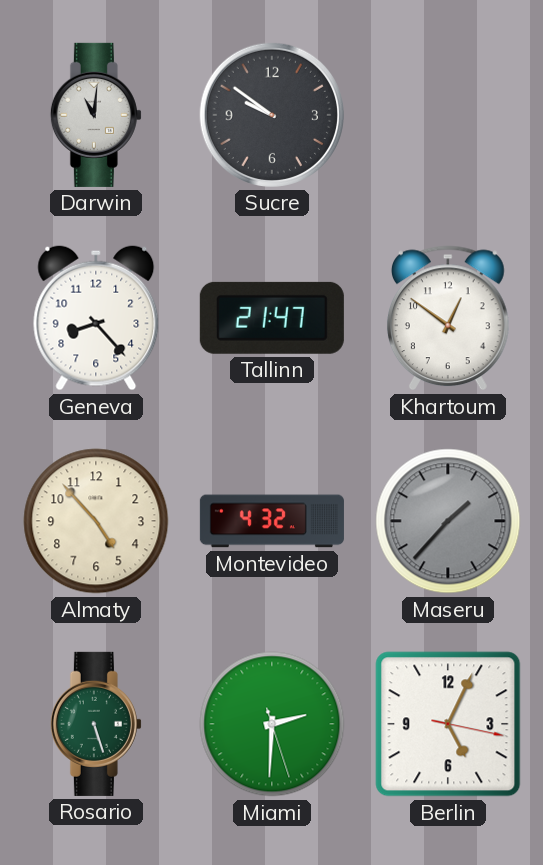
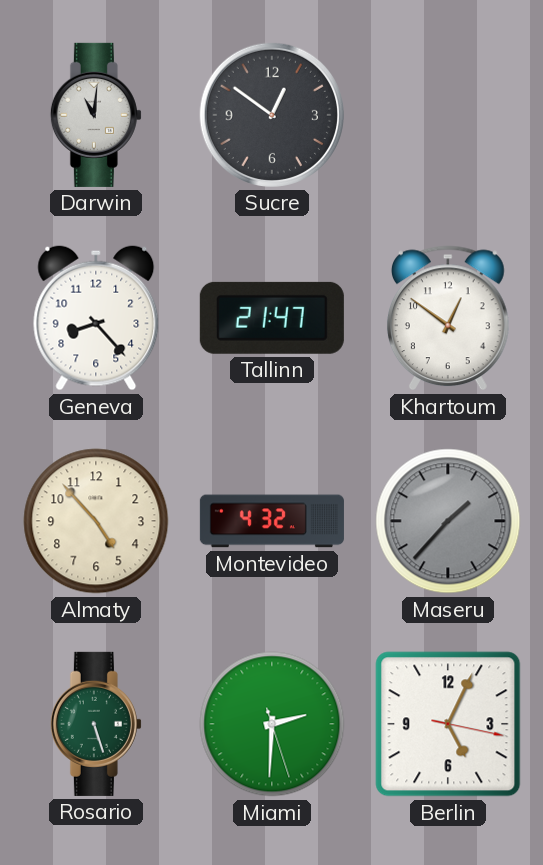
Sucre: 9:51 -> 12:51 (272, 115)
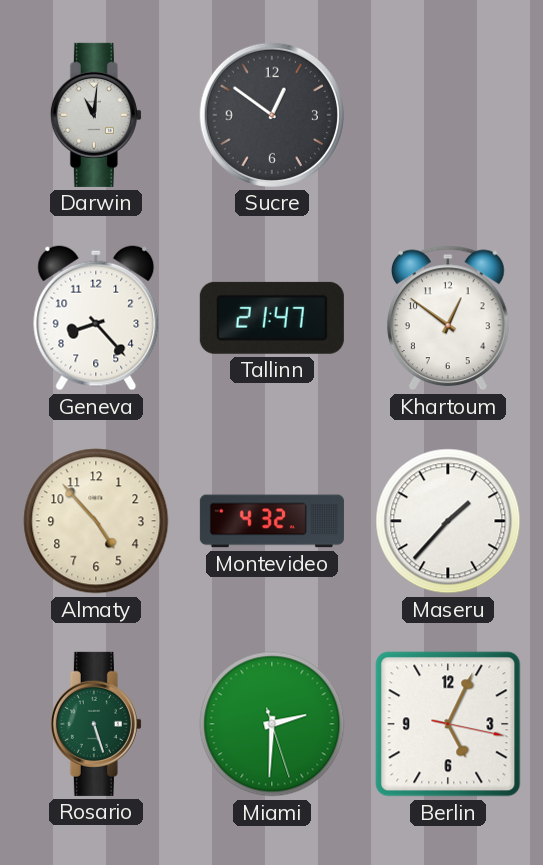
Maseru dial: grey -> white (448, 521)
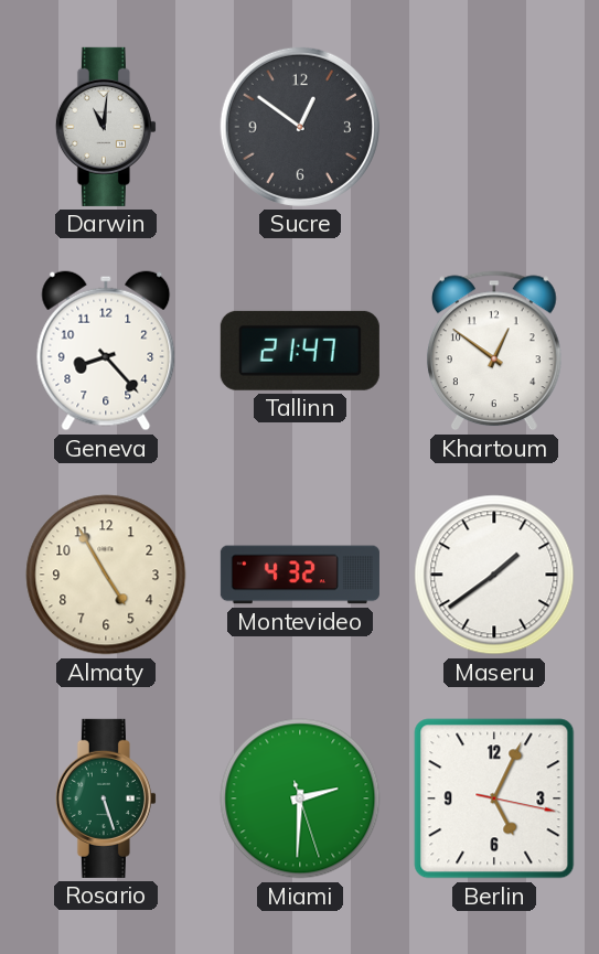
Almaty: 4:53 -> 4:55 (106, 575)
Maseru: 1:37 -> 1:39 (494, 575)
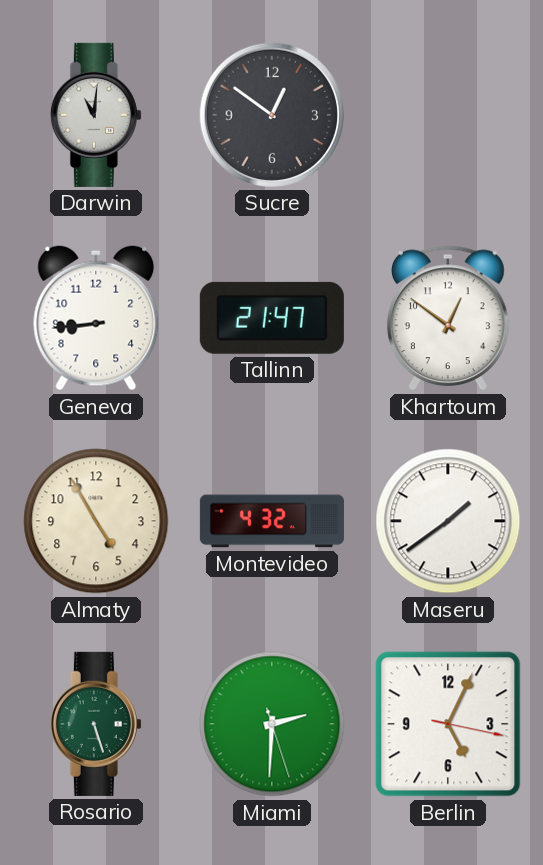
Geneva: 8:23 -> 8:44 (96, 318)
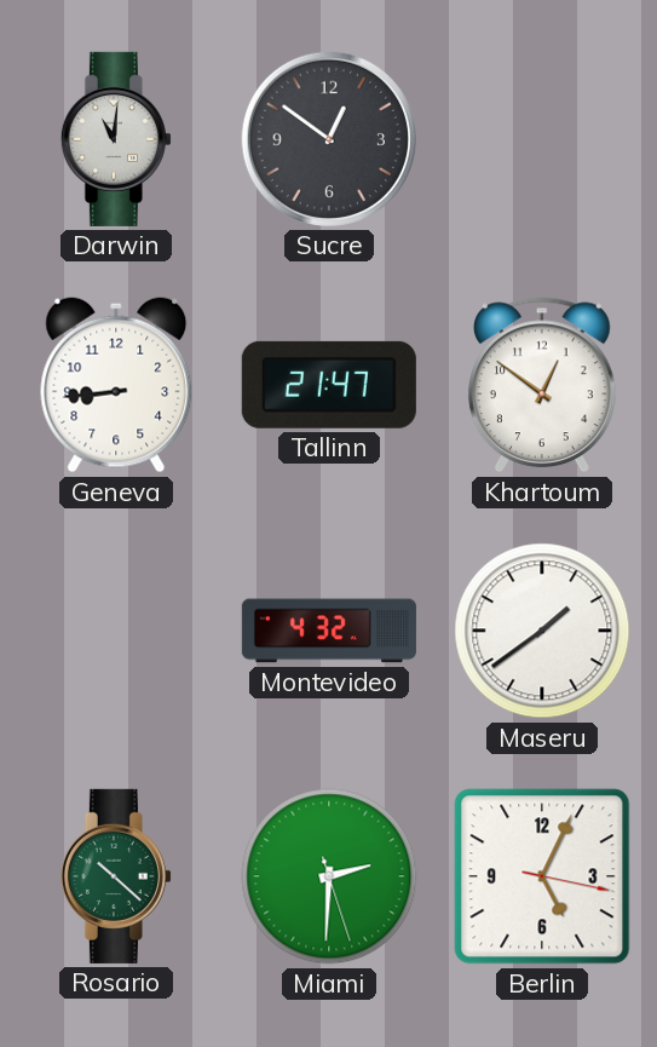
Almaty: 4:55 -> none (96, 521)
Rosario: 5:27 -> 10:22 (116, 876)
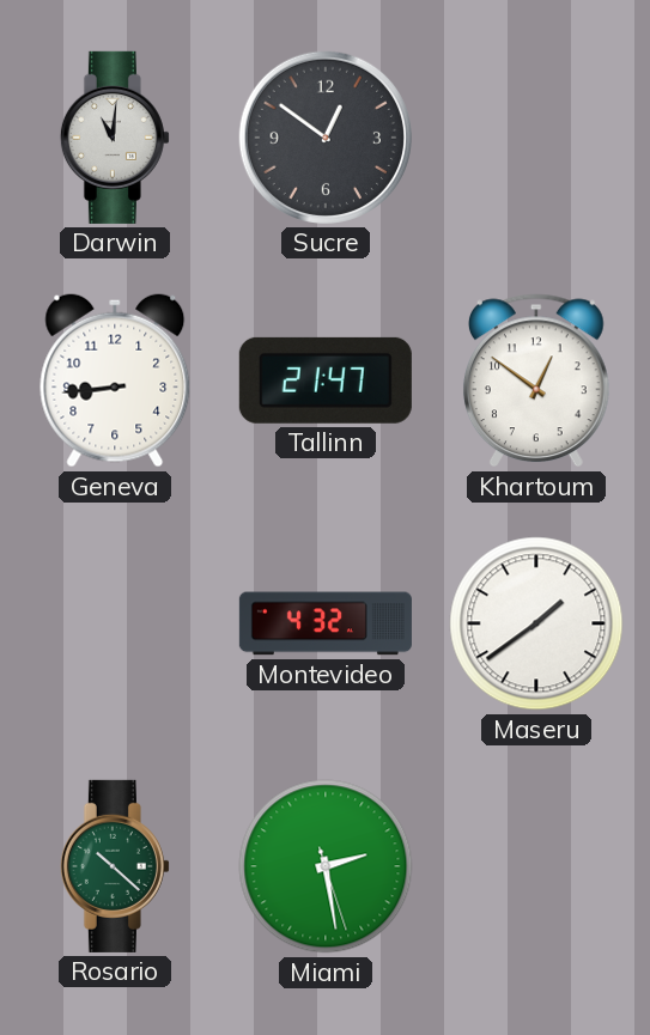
Miami: 2:30 -> 2:28 (326, 866)
Berlin: 5:04 -> none (542, 876)
